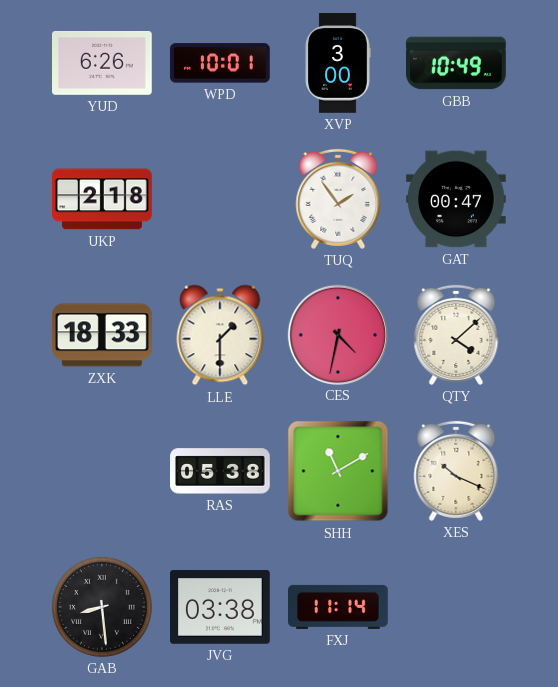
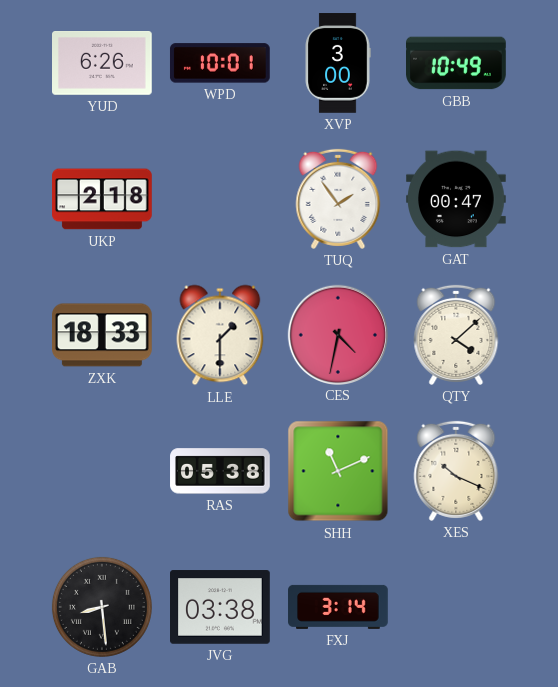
SHH: 11:10 -> 11:11 (338, 471)
FXJ: 11:14 -> 3:14 (338, 607)
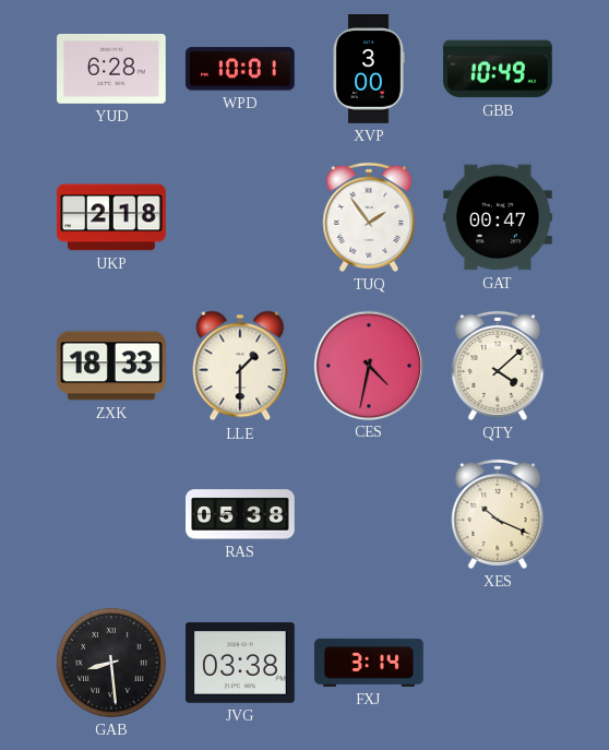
YUD: 6:26 -> 6:28 (112, 70)
SHH: 11:11 -> none (338, 471)
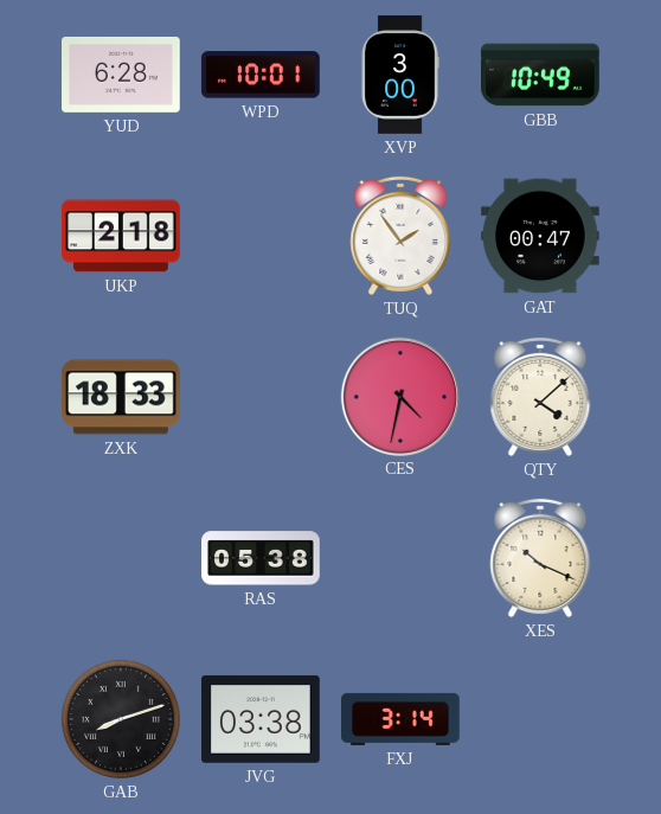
LLE: 1:30 -> none (240, 366)
GAB: 8:29 -> 8:12 (121, 719)
